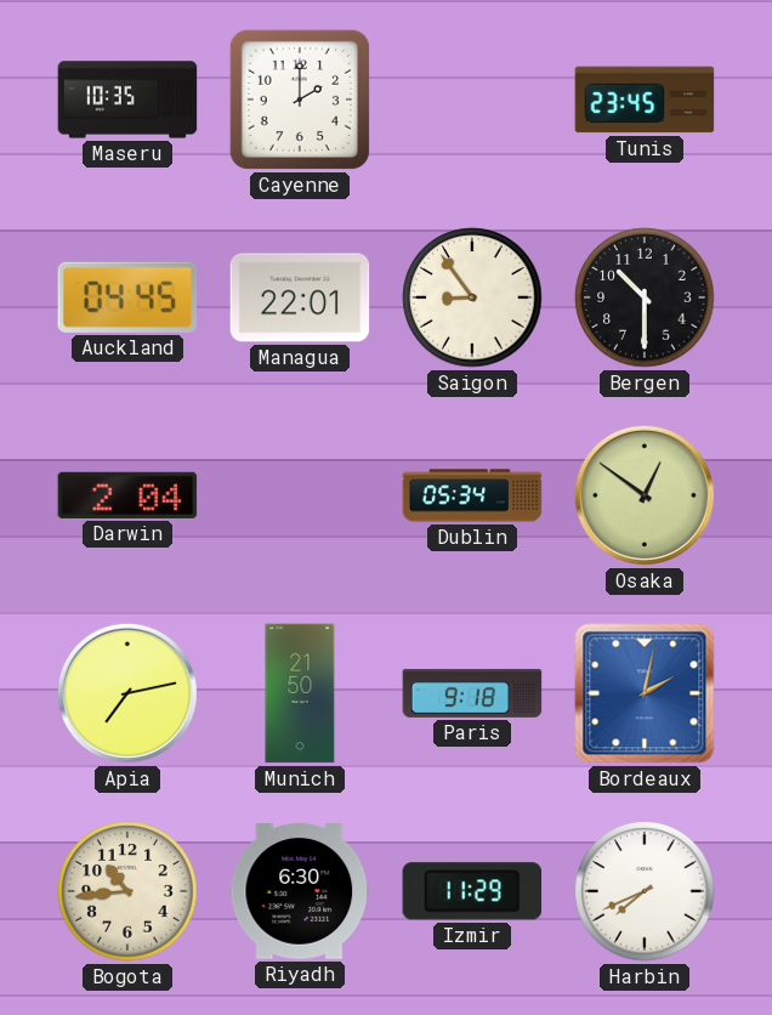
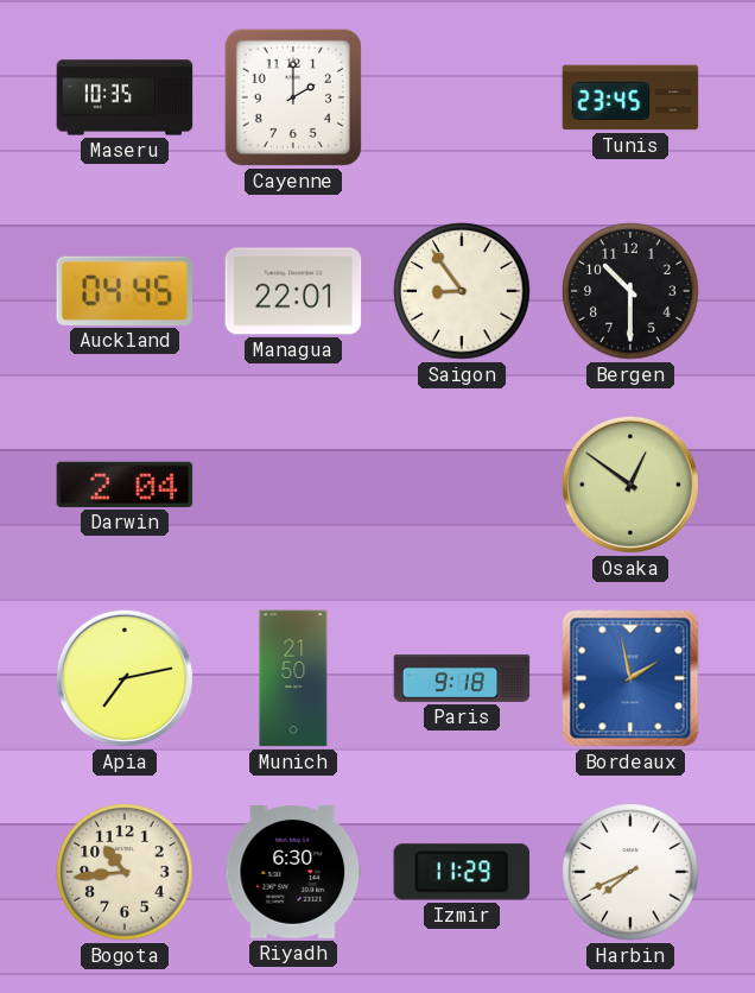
Dublin: 05:34 -> none (472, 495)
Bordeaux: 2:02 -> 1:58 (630, 678)
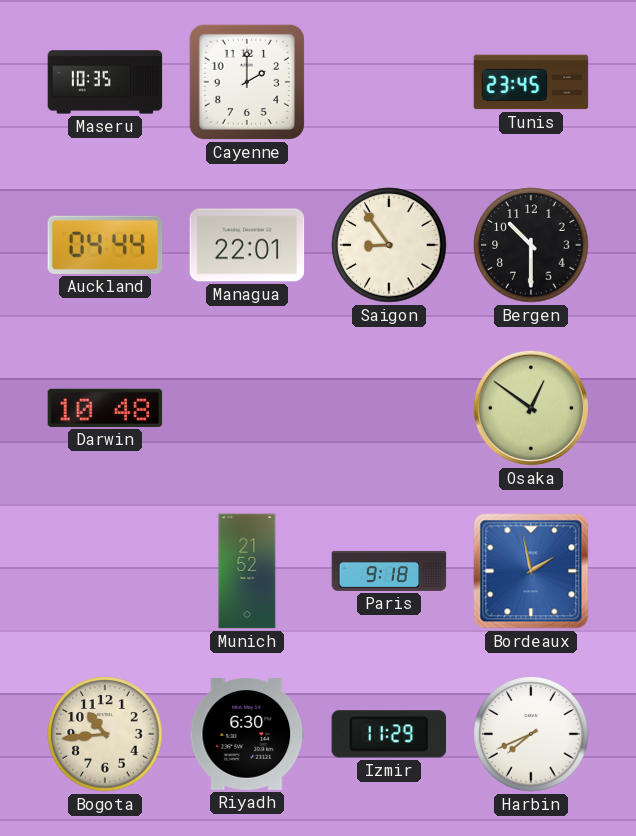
Auckland: 04:45 -> 04:44 (105, 245)
Darwin: 2:04 -> 10:48 (105, 408)
Apia: 7:13 -> none (125, 678)
Munich: 21:50 -> 21:52 (247, 571)
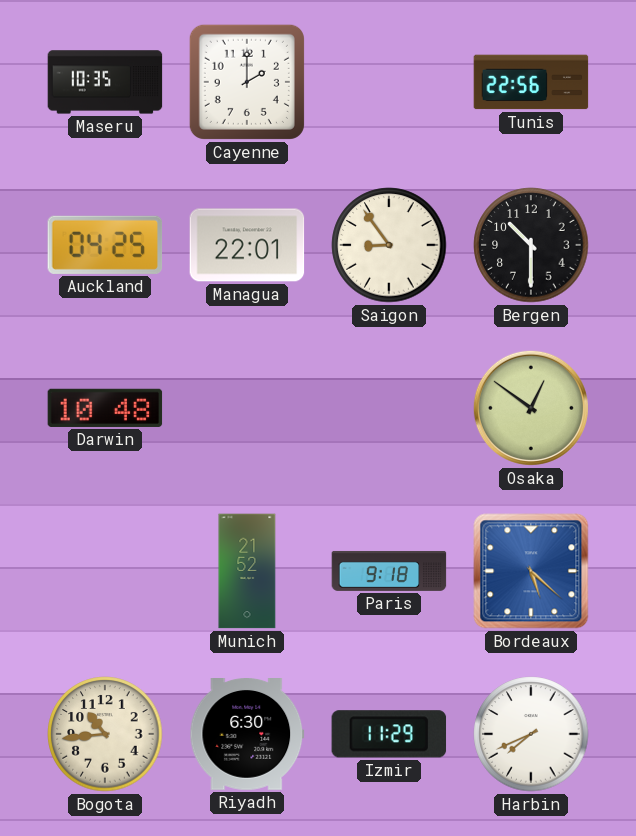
Tunis: 23:45 -> 22:56 (531, 82)
Auckland: 04:44 -> 04:25 (105, 245)
Bordeaux: 1:58 -> 5:22 (531, 571)
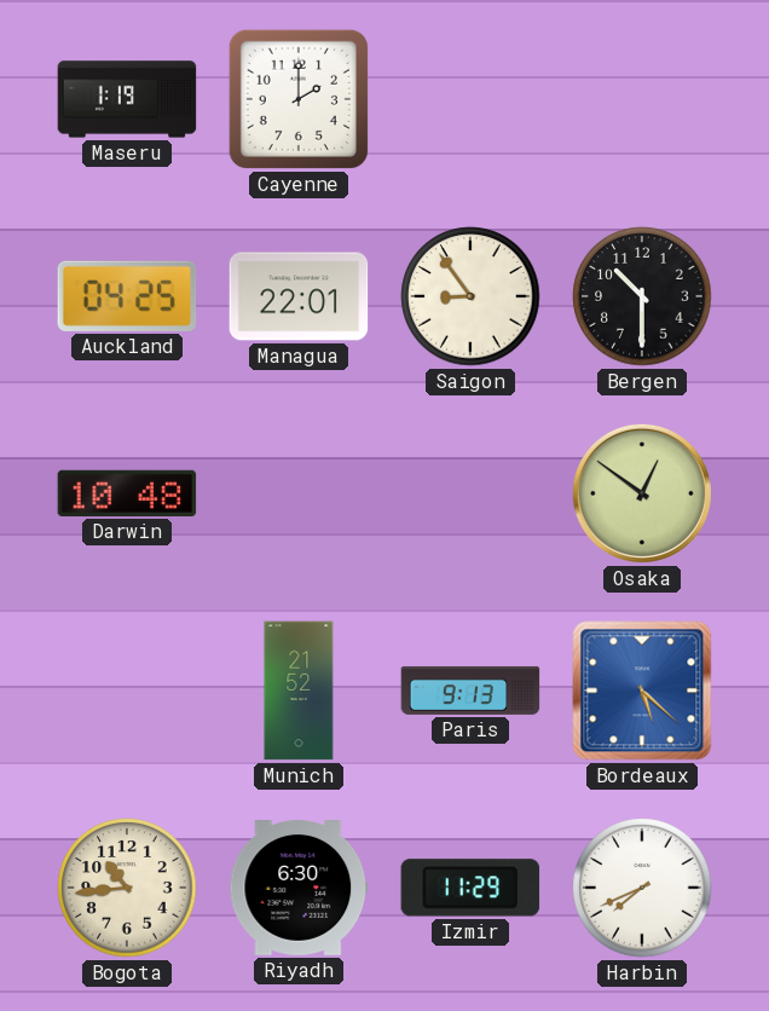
Maseru: 10:35 -> 1:19 (127, 99)
Tunis: 22:56 -> none (531, 82)
Paris: 9:18 -> 9:13 (470, 691)
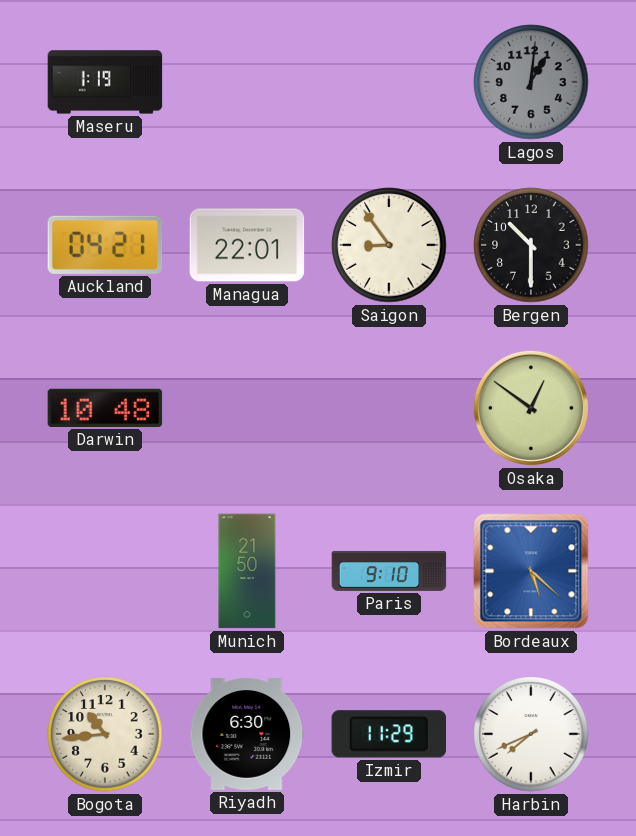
Cayenne: 2:00 -> none (299, 99)
Lagos: none -> 1:01 (531, 82)
Auckland: 04:25 -> 04:21 (105, 245)
Munich: 21:52 -> 21:50 (247, 571)
Paris: 9:13 -> 9:10 (389, 571)
